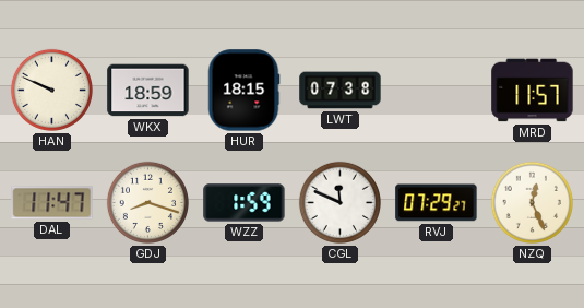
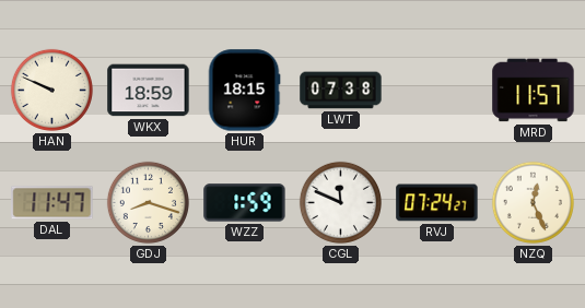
RVJ: 07:29 -> 07:24 (437, 203)
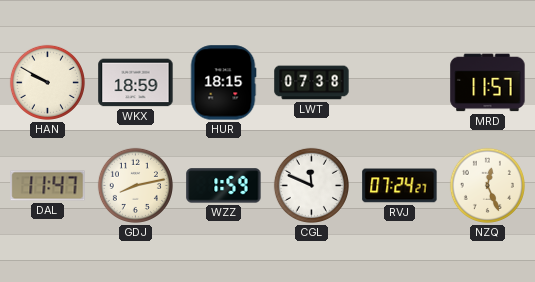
HAN: 9:49 -> 9:50 (47, 82)
GDJ: 8:18 -> 8:13 (135, 185)
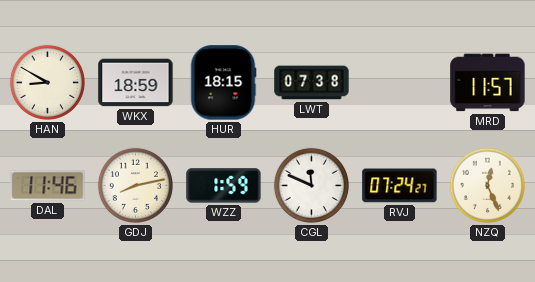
HAN: 9:50 -> 8:50 (47, 82)
DAL: 11:47 -> 11:46 (48, 186)
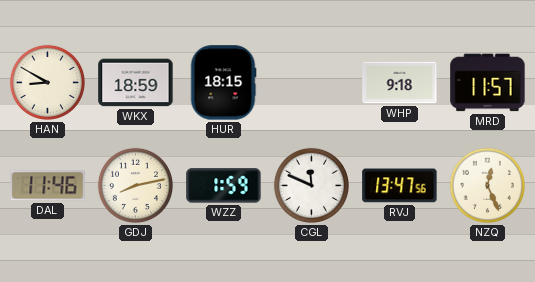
LWT: 07:38 -> none (312, 83)
WHP: none -> 9:18 (400, 83)
RVJ: 07:24 -> 13:47 (400, 186)
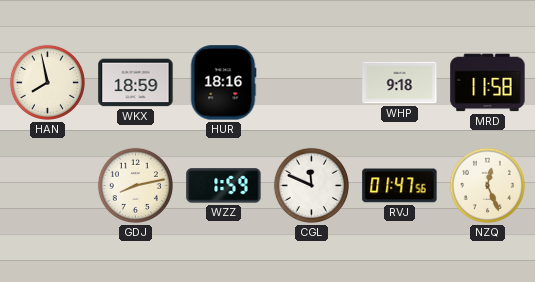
HAN: 8:50 -> 7:58 (47, 82)
HUR: 18:15 -> 18:16 (223, 83)
MRD: 11:57 -> 11:58 (488, 83)
DAL: 11:46 -> none (48, 186)
RVJ: 13:47 -> 01:47 (400, 186)
